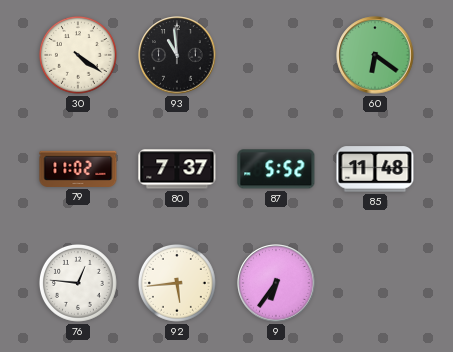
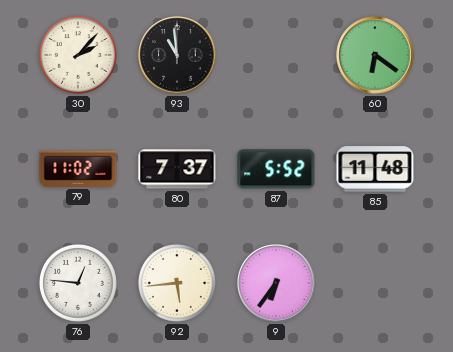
30: 4:21 -> 2:07 (78, 55)
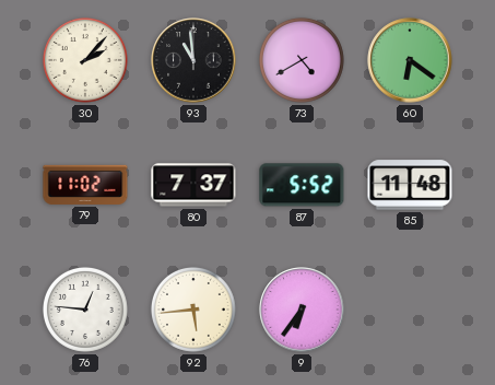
73: none -> 4:40 (302, 60)
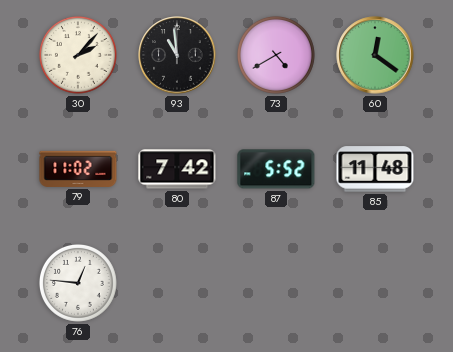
60: 6:21 -> 12:21 (375, 55)
80: 7:37 -> 7:42 (177, 169)
92: 5:44 -> none (193, 310)
9: 6:36 -> none (302, 310)
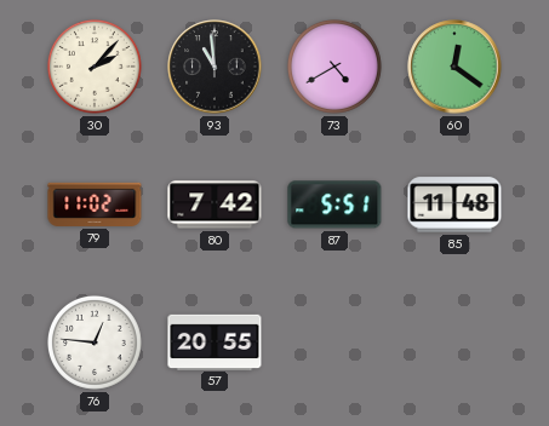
87: 5:52 -> 5:51 (334, 205)
57: none -> 20:55 (215, 341)
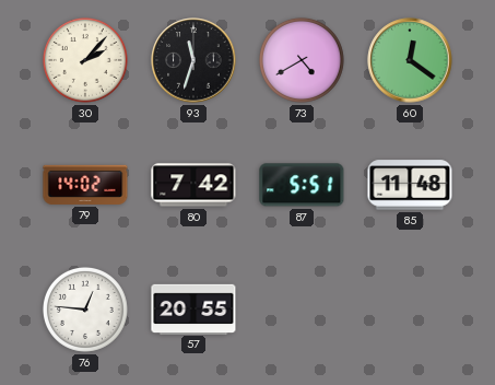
93: 10:59 -> 11:33 (193, 60)
79: 11:02 -> 14:02 (85, 185)
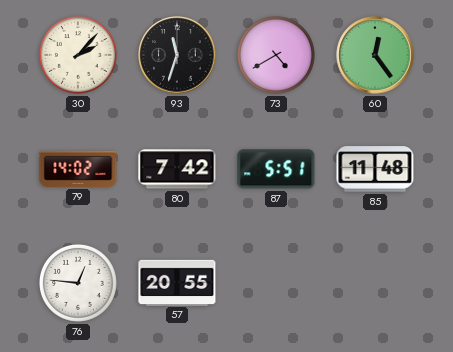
60: 12:21 -> 12:24 (375, 55)
